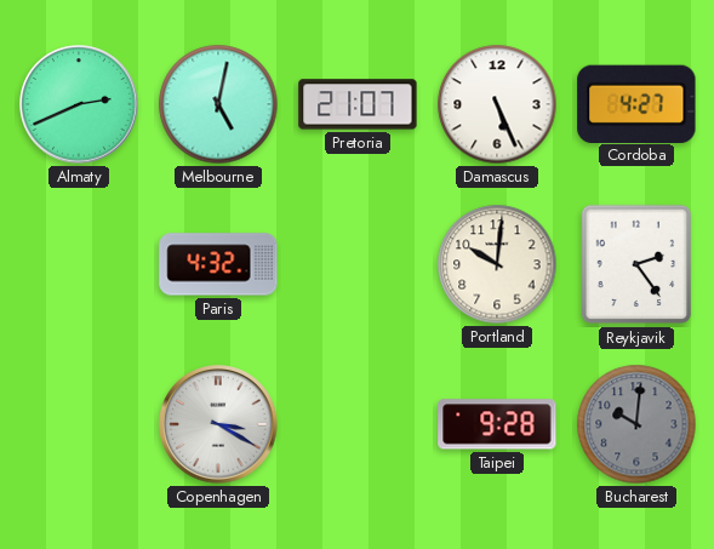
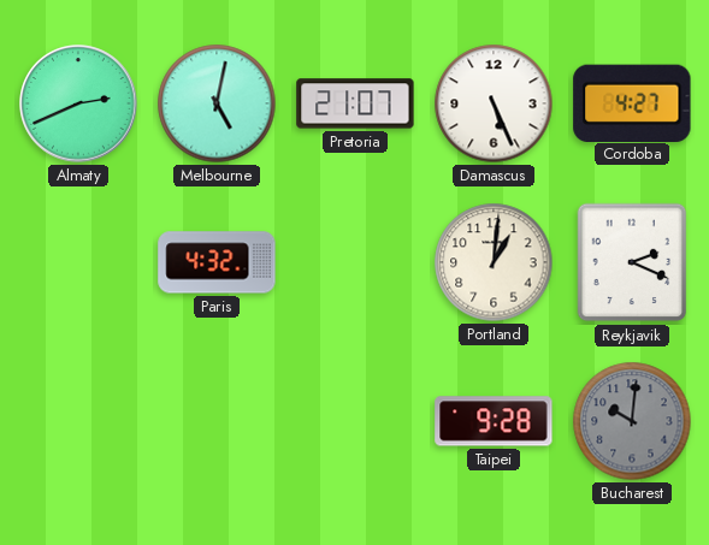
Portland: 10:01 -> 1:01 (494, 262)
Reykjavik: 2:24 -> 2:19 (632, 262)
Copenhagen: 3:20 -> none (218, 424)
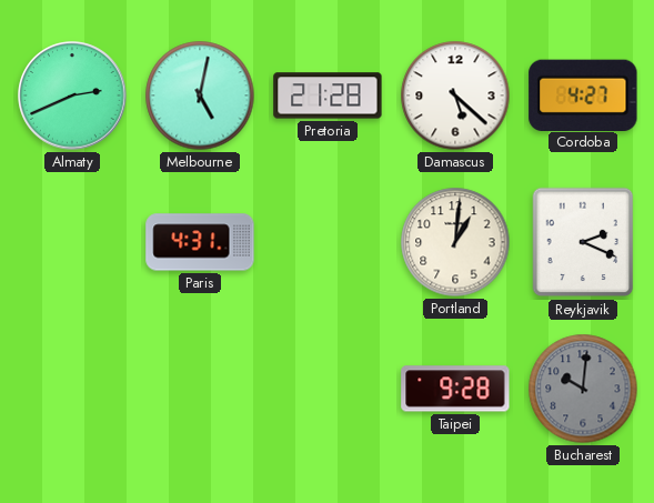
Pretoria: 21:07 -> 21:28 (328, 95)
Damascus: 5:26 -> 5:22 (455, 95)
Paris: 4:32 -> 4:31 (200, 242)
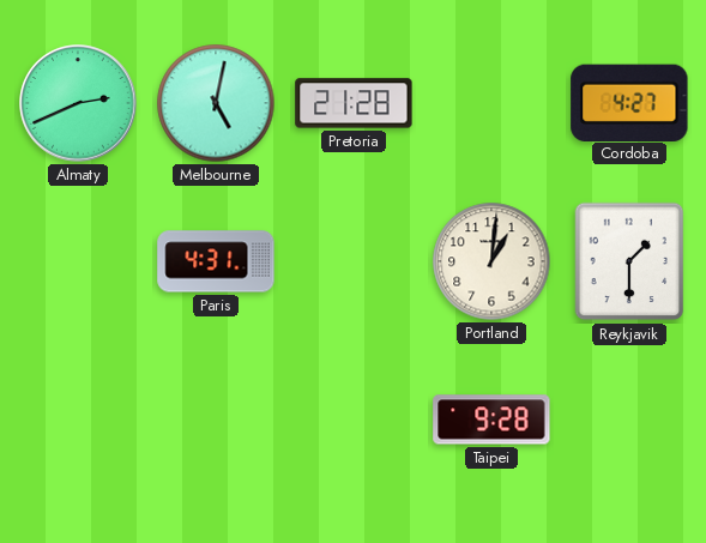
Damascus: 5:22 -> none (455, 95)
Reykjavik: 2:19 -> 1:30 (629, 261)
Bucharest: 10:01 -> none (583, 389)
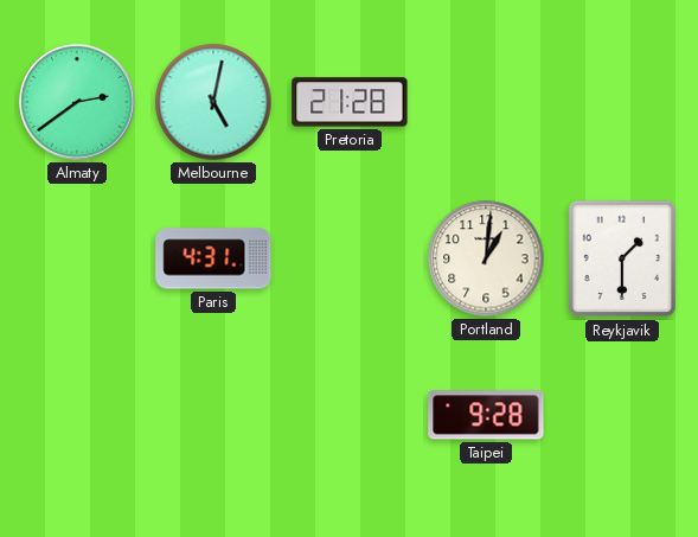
Almaty: 2:41 -> 2:39 (77, 102)
Cordoba: 4:27 -> none (629, 102)
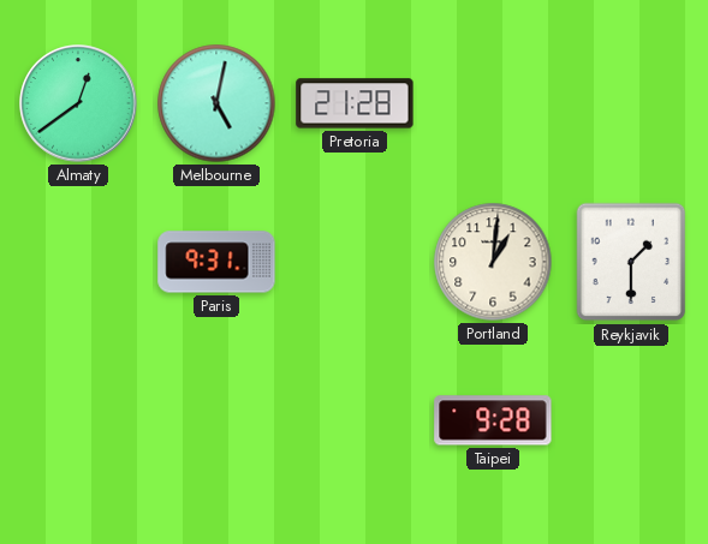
Almaty: 2:39 -> 12:39 (78, 103)
Paris: 4:31 -> 9:31 (216, 262)
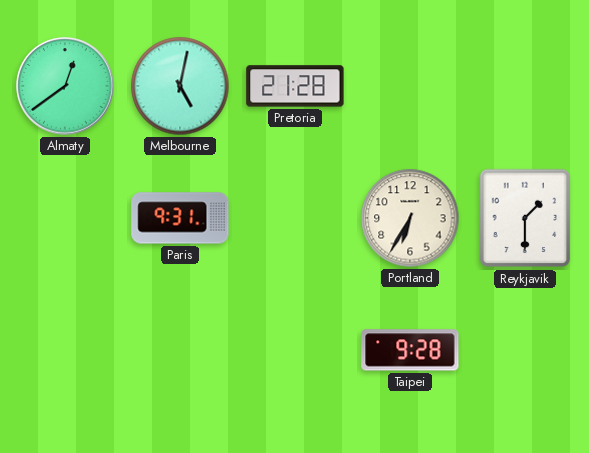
Portland: 1:01 -> 6:35 (410, 218)
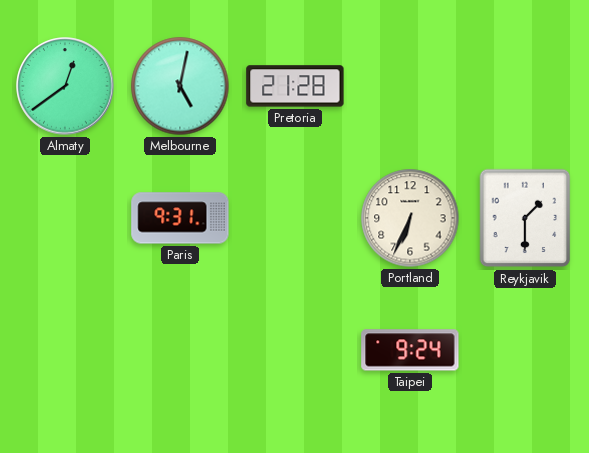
Portland: 6:35 -> 6:34 (410, 218)
Taipei: 9:28 -> 9:24 (410, 350)
